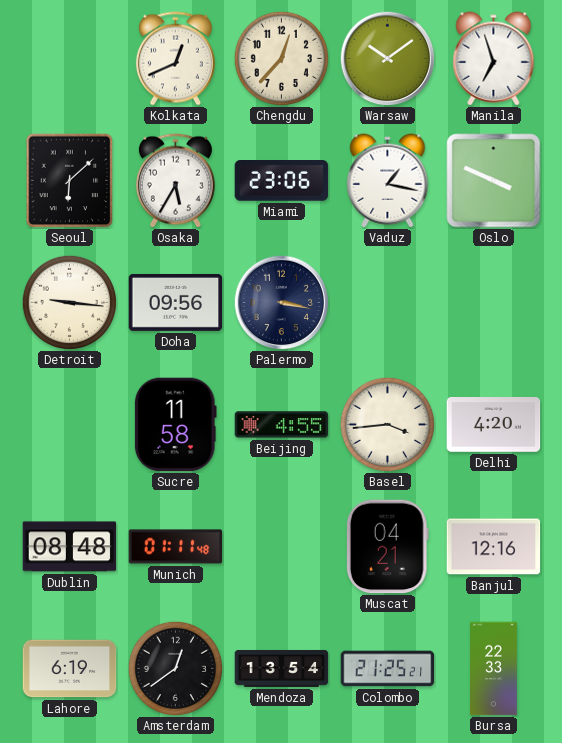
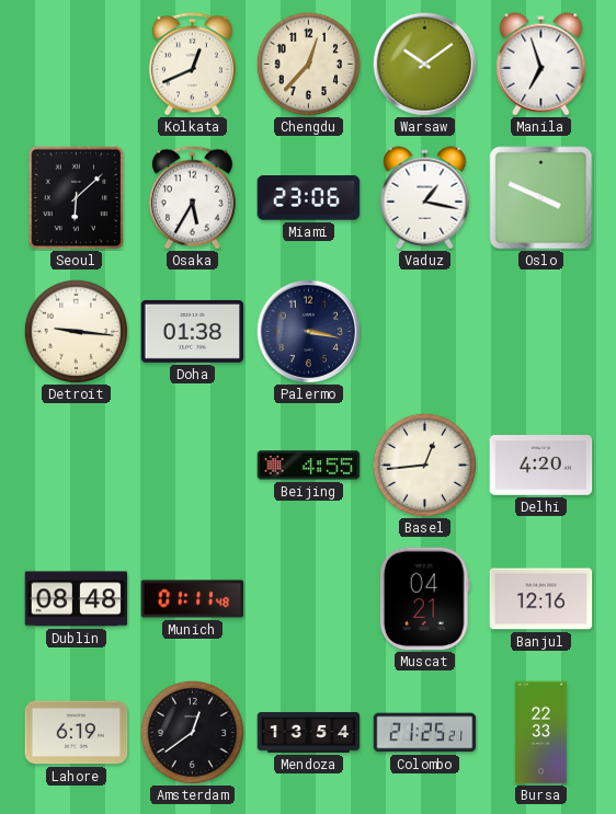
Doha: 09:56 -> 01:38 (193, 331)
Sucre: 11:58 -> none (175, 425)
Basel: 3:44 -> 12:44 (424, 465)
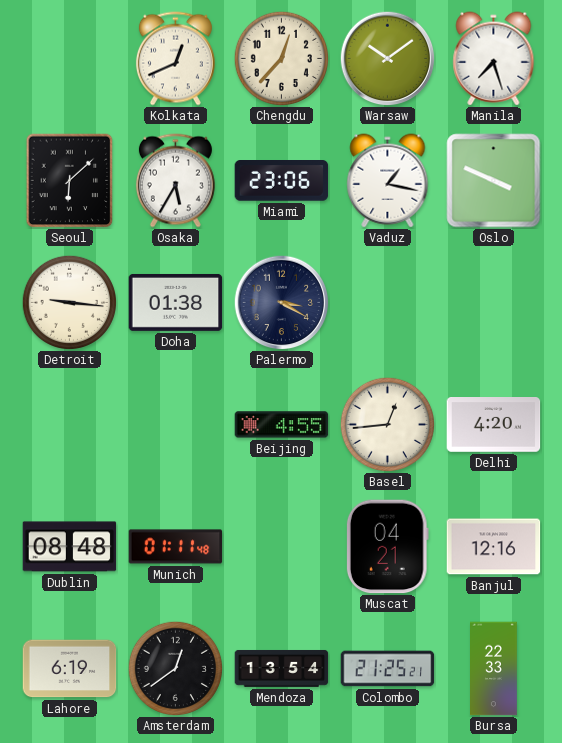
Manila: 6:57 -> 7:27 (494, 59)
Palermo: 3:17 -> 3:20 (281, 302)
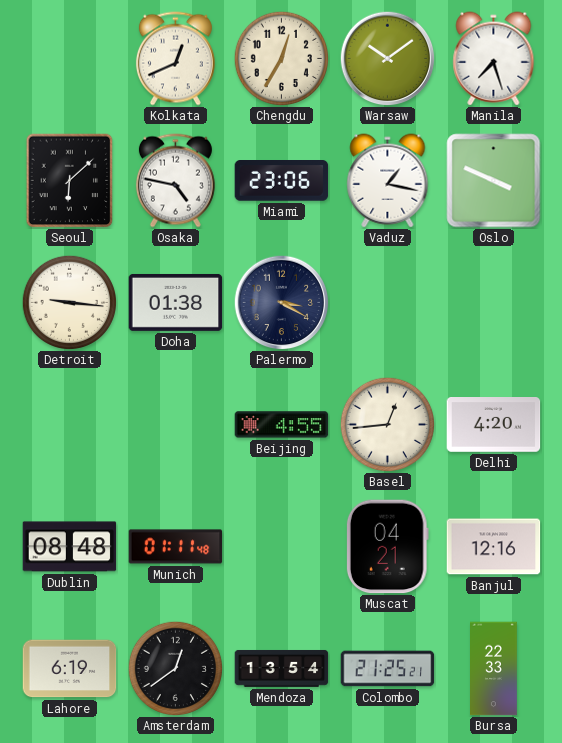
Chengdu: 12:37 -> 12:35 (281, 58)
Osaka: 5:35 -> 4:47 (175, 181)
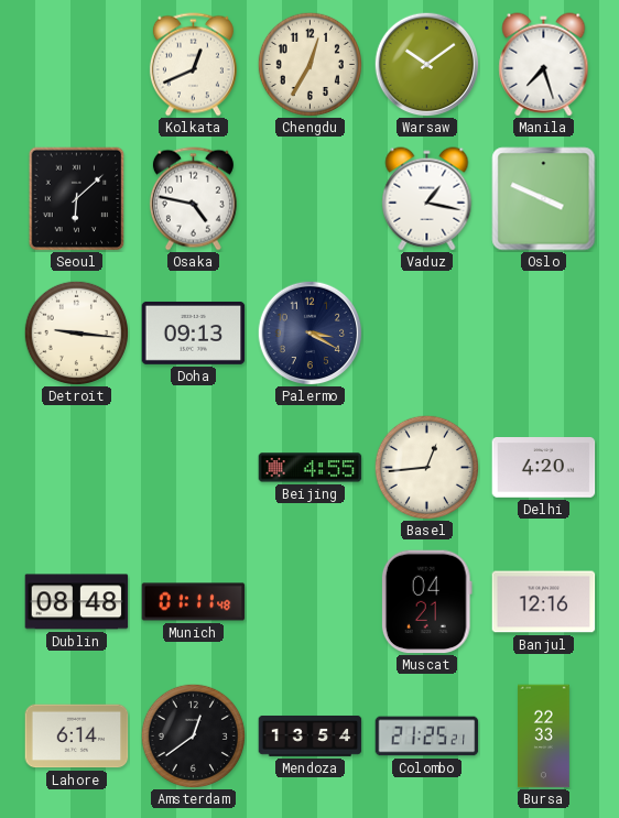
Miami: 23:06 -> none (282, 181)
Doha: 01:38 -> 09:13 (194, 332)
Lahore: 6:19 -> 6:14 (77, 737)
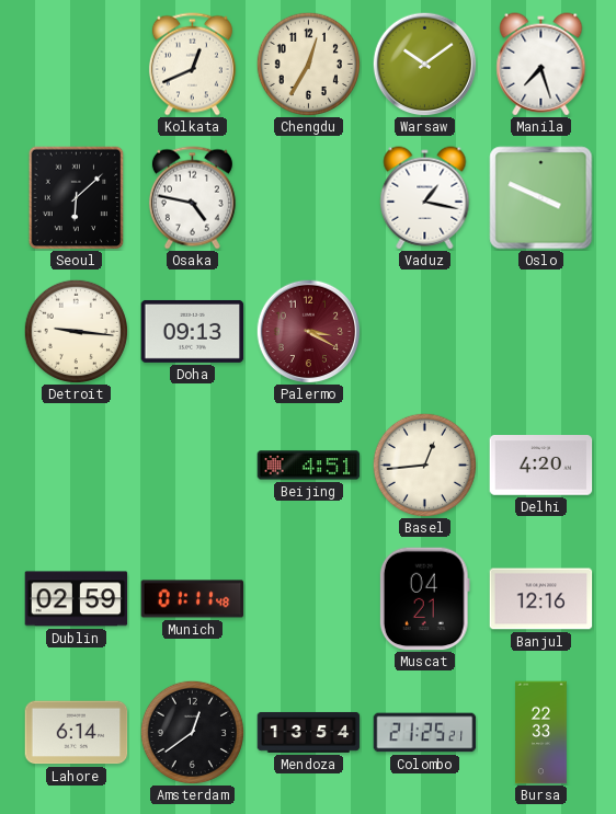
Palermo dial: navy -> burgundy (308, 331)
Beijing: 4:55 -> 4:51 (309, 466)
Dublin: 08:48 -> 02:59 (77, 599)
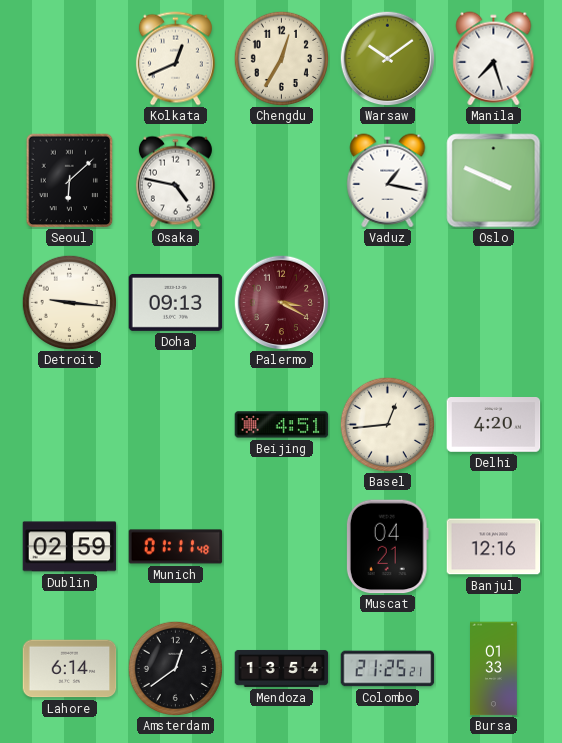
Bursa: 22:33 -> 01:33 (494, 669)
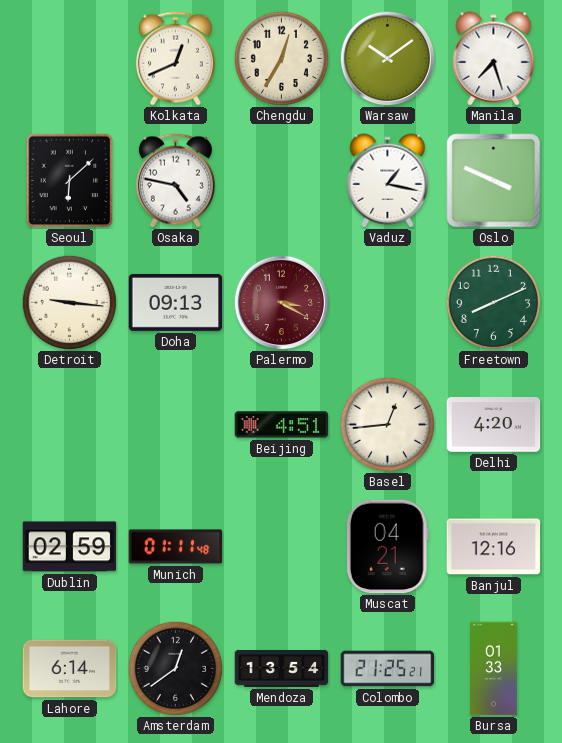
Freetown: none -> 8:11 (493, 302)
